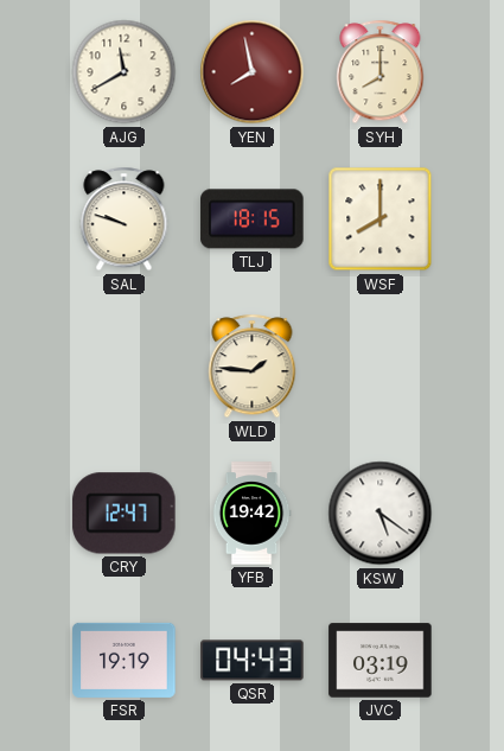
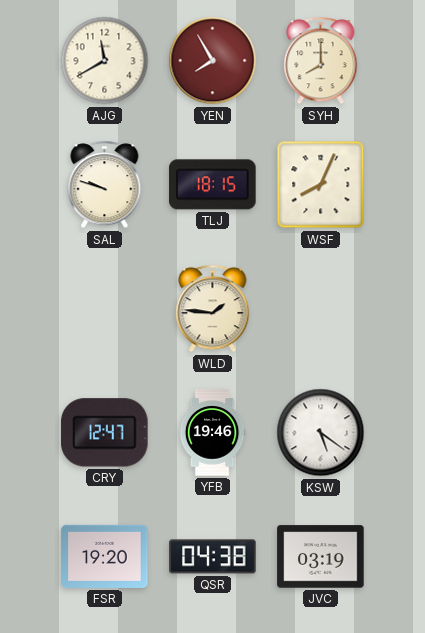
YEN: 7:58 -> 7:55 (213, 61)
WSF: 8:00 -> 8:04 (321, 185)
YFB: 19:42 -> 19:46 (212, 433)
FSR: 19:19 -> 19:20 (105, 556)
QSR: 04:43 -> 04:38 (213, 557)
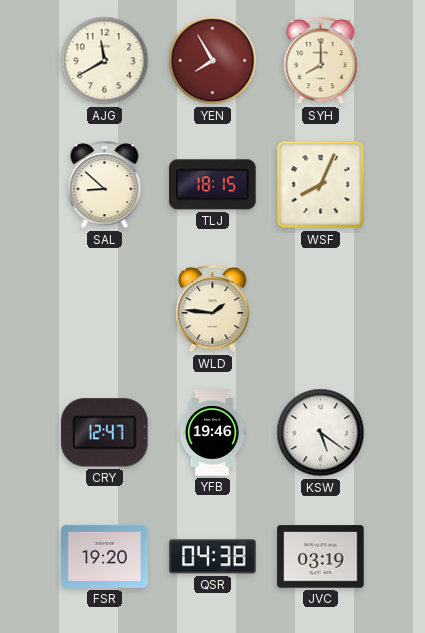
SAL: 9:48 -> 8:52 (105, 185)
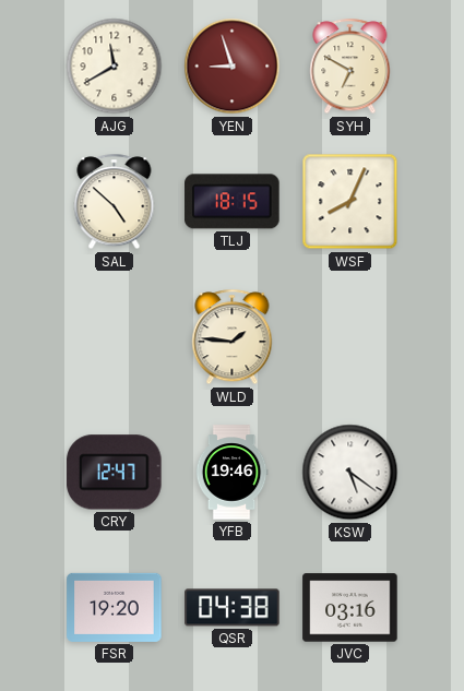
YEN: 7:55 -> 8:57 (233, 67)
SYH: 8:00 -> 6:50 (350, 67)
SAL: 8:52 -> 4:52 (115, 202)
JVC: 03:19 -> 03:16 (350, 608)
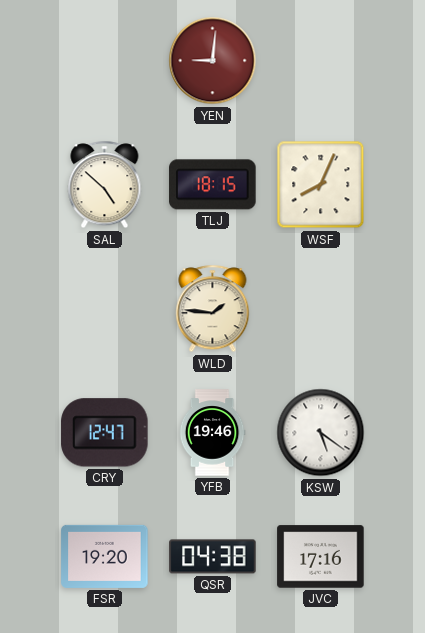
AJG: 11:40 -> none (115, 67)
YEN: 8:57 -> 9:01 (213, 61)
SYH: 6:50 -> none (350, 67)
JVC: 03:16 -> 17:16 (321, 557)
